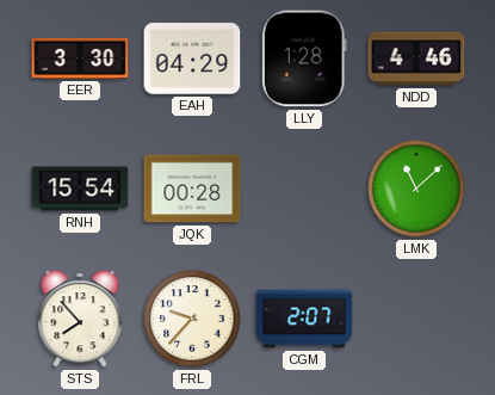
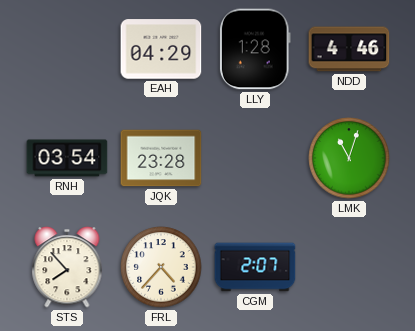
EER: 3:30 -> none (80, 58)
RNH: 15:54 -> 03:54 (67, 158)
JQK: 00:28 -> 23:28 (161, 158)
LMK: 11:08 -> 11:03 (349, 158)
FRL: 9:37 -> 4:37 (161, 267)
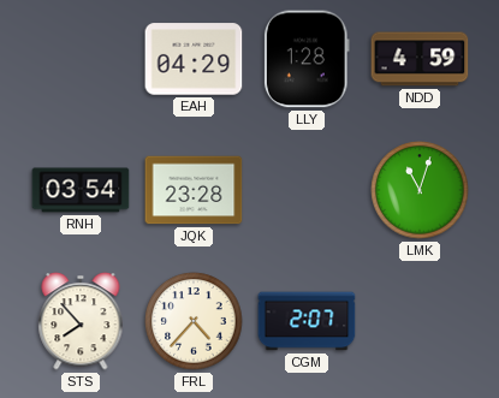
NDD: 4:46 -> 4:59 (420, 59)
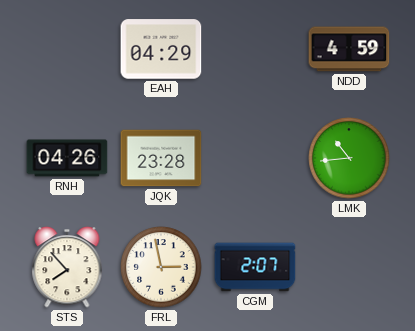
LLY: 1:28 -> none (307, 59)
RNH: 03:54 -> 04:26 (67, 158)
LMK: 11:03 -> 10:44 (349, 158)
FRL: 4:37 -> 2:58 (161, 267)
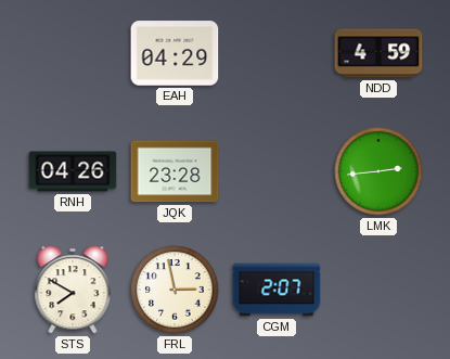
LMK: 10:44 -> 2:44 (378, 171)
STS: 7:53 -> 7:50 (73, 290)
